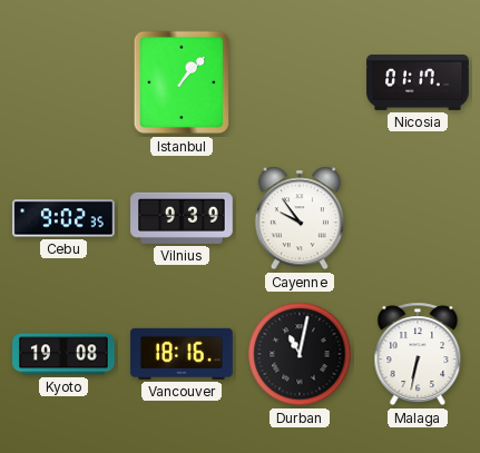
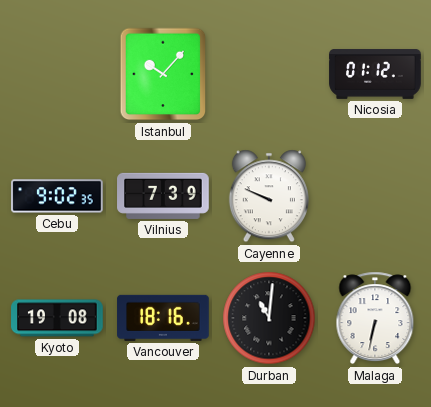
Istanbul: 1:07 -> 10:07 (163, 74)
Nicosia: 01:17 -> 01:12 (375, 75)
Vilnius: 9:39 -> 7:39 (163, 196)
Cayenne: 9:54 -> 9:49 (269, 196)
Durban: 11:02 -> 11:01 (269, 318)
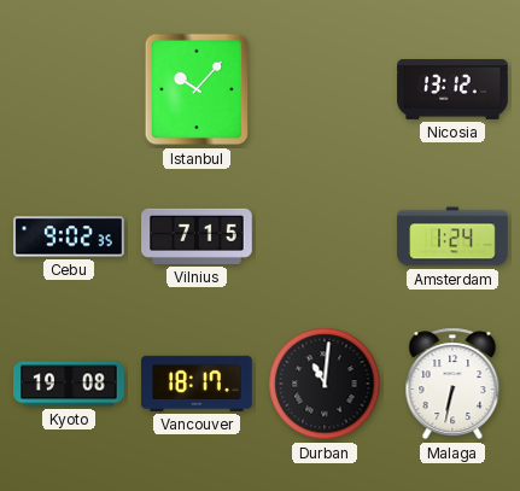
Nicosia: 01:12 -> 13:12 (452, 90)
Vilnius: 7:39 -> 7:15 (197, 236)
Cayenne: 9:49 -> none (269, 196)
Amsterdam: none -> 1:24 (452, 236)
Vancouver: 18:16 -> 18:17 (197, 384)
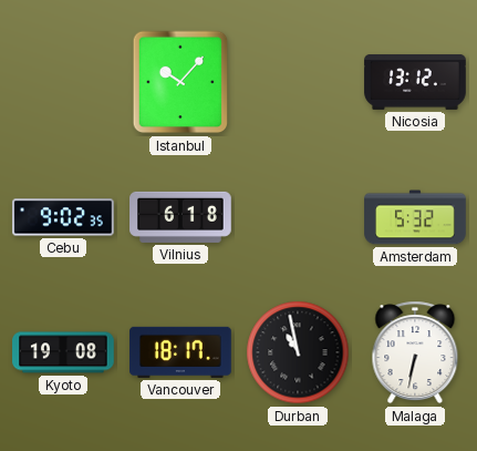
Vilnius: 7:15 -> 6:18 (180, 217)
Amsterdam: 1:24 -> 5:32 (415, 217)
Durban: 11:01 -> 10:58 (298, 352)
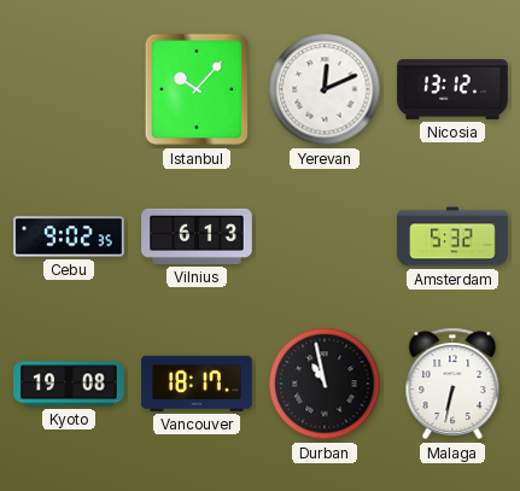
Yerevan: none -> 12:11 (325, 89)
Vilnius: 6:18 -> 6:13 (197, 236)
